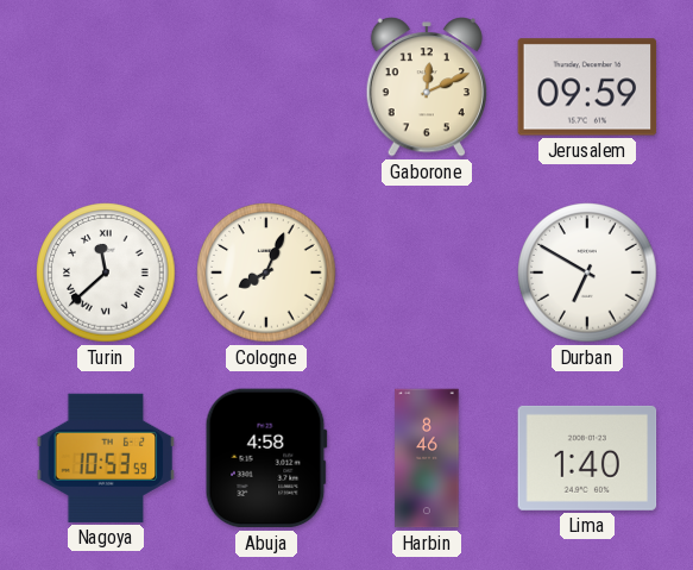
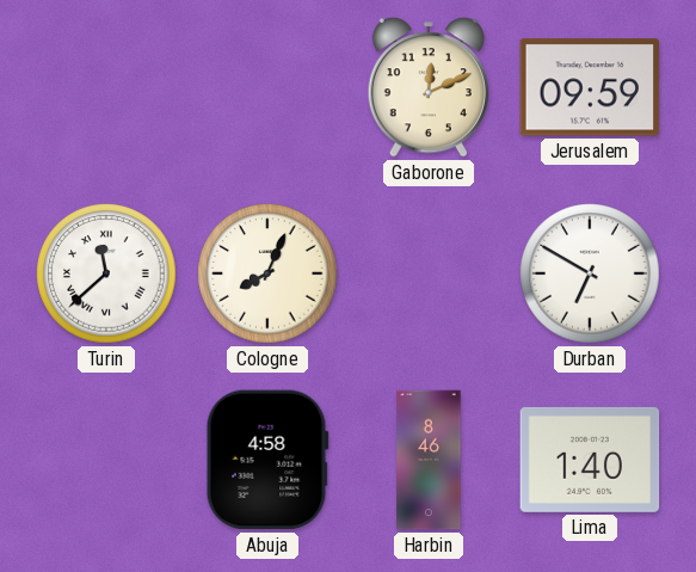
Nagoya: 10:53 -> none (106, 458)
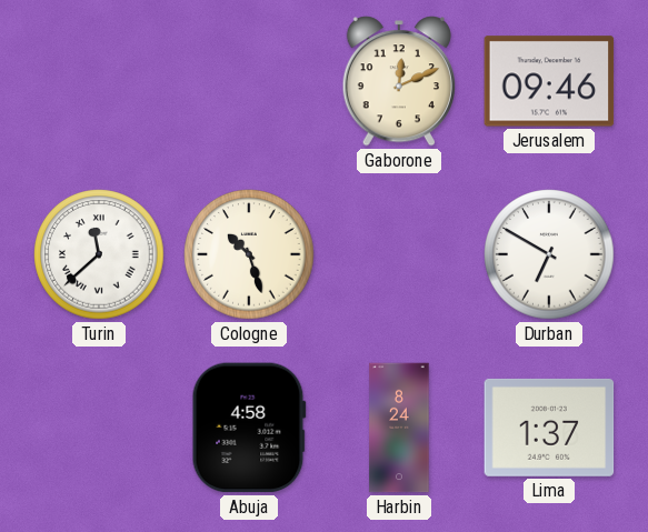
Jerusalem: 09:59 -> 09:46 (549, 81)
Cologne: 8:04 -> 10:27 (249, 254)
Harbin: 8:46 -> 8:24 (399, 428)
Lima: 1:40 -> 1:37 (549, 428)
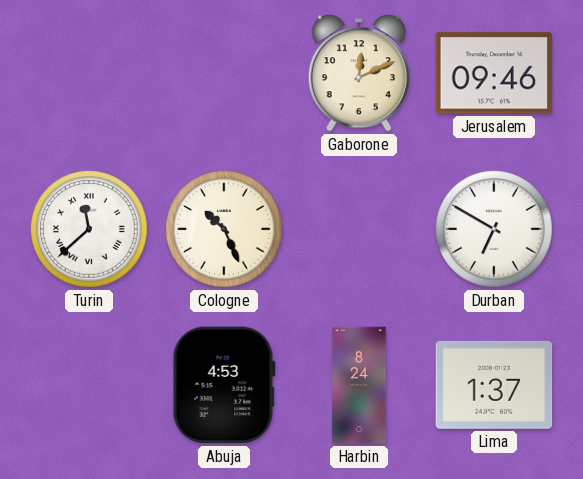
Cologne: 10:27 -> 10:26 (224, 229)
Abuja: 4:58 -> 4:53 (224, 385)
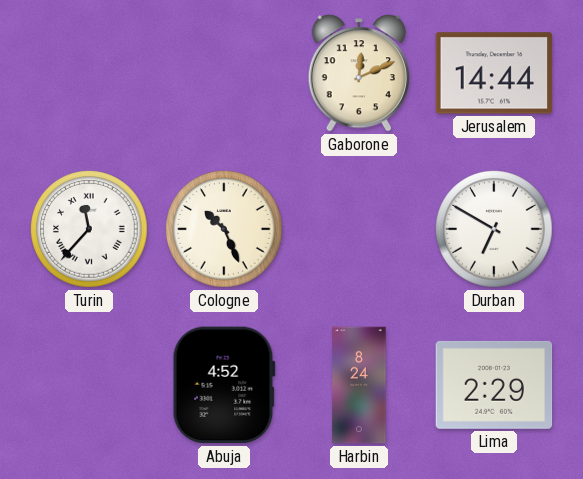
Jerusalem: 09:46 -> 14:44 (494, 73)
Turin: 11:38 -> 11:37 (89, 229)
Abuja: 4:53 -> 4:52 (224, 385)
Lima: 1:37 -> 2:29 (494, 385)
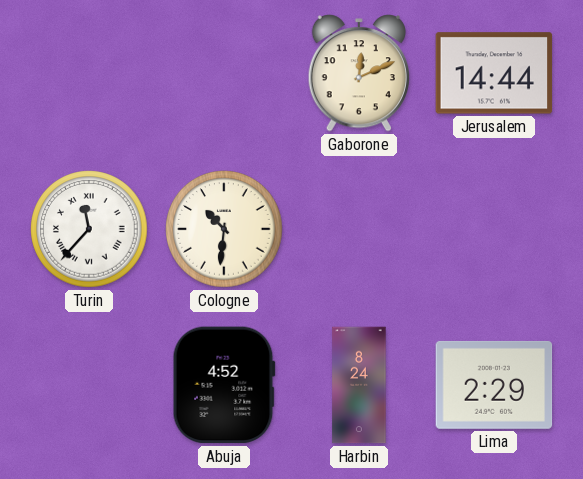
Cologne: 10:26 -> 10:31 (224, 229)
Durban: 6:50 -> none (494, 229)
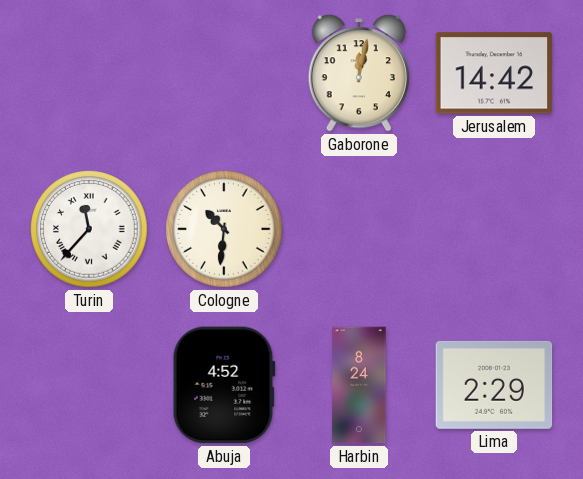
Gaborone: 12:11 -> 12:02 (358, 73)
Jerusalem: 14:44 -> 14:42 (494, 73)
